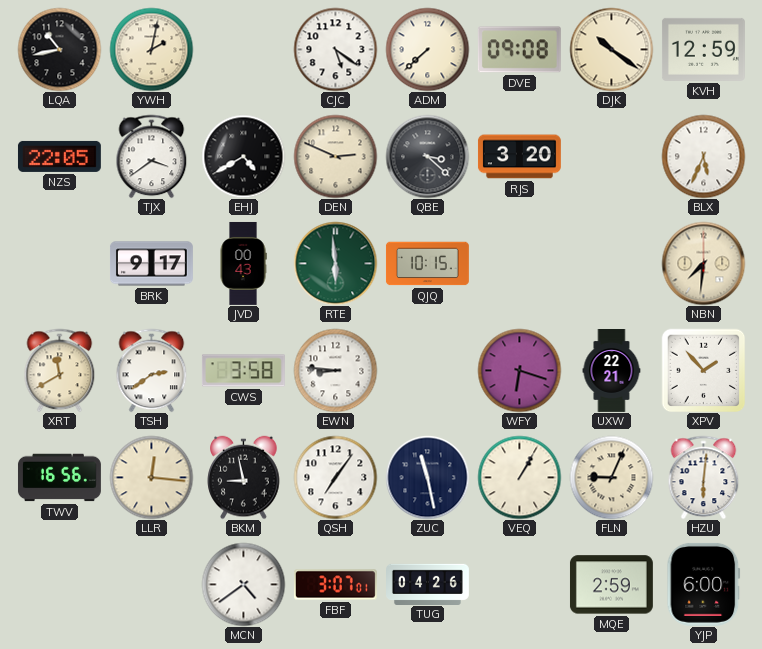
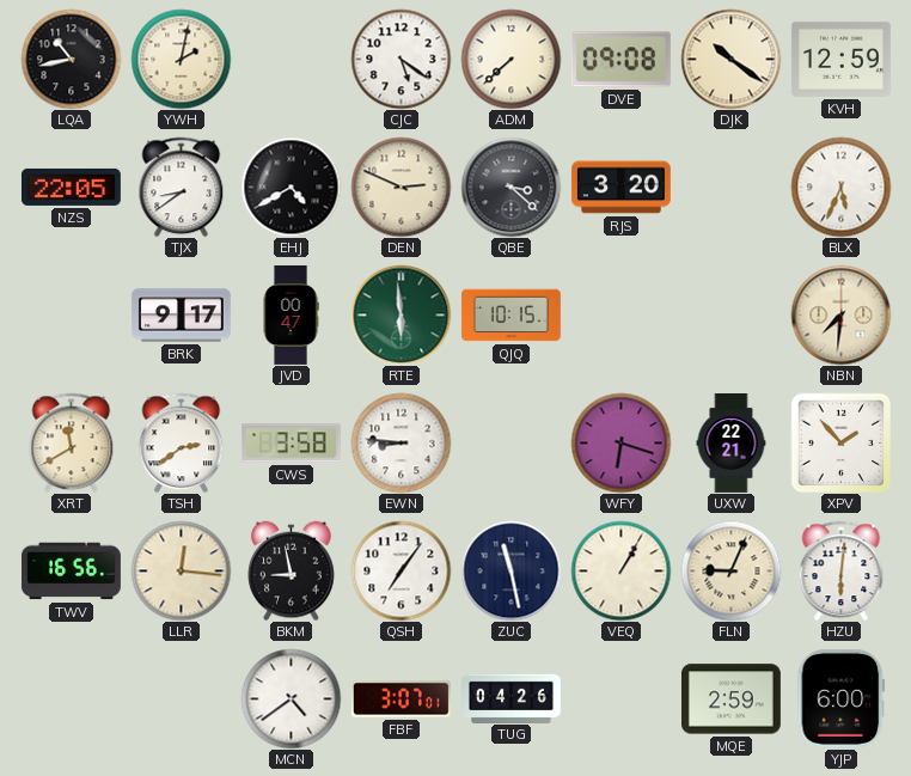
TJX: 3:39 -> 8:39 (182, 187)
JVD: 00:43 -> 00:47 (291, 314)
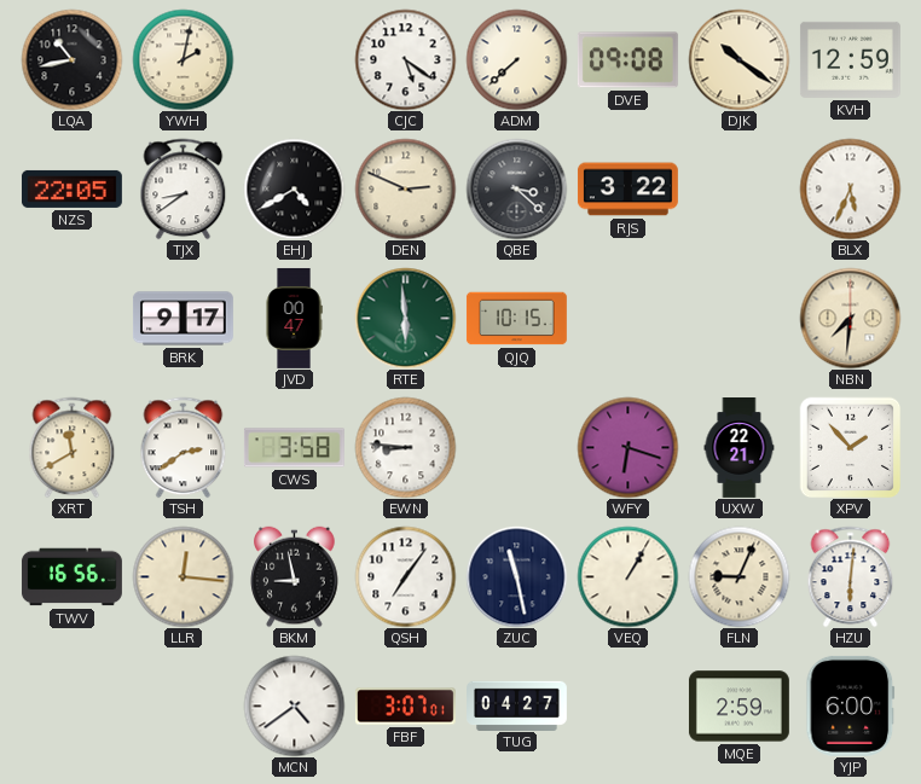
RJS: 3:20 -> 3:22 (627, 190)
TUG: 04:26 -> 04:27 (517, 705)
